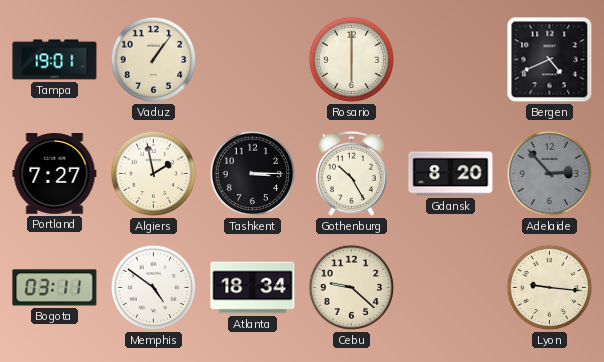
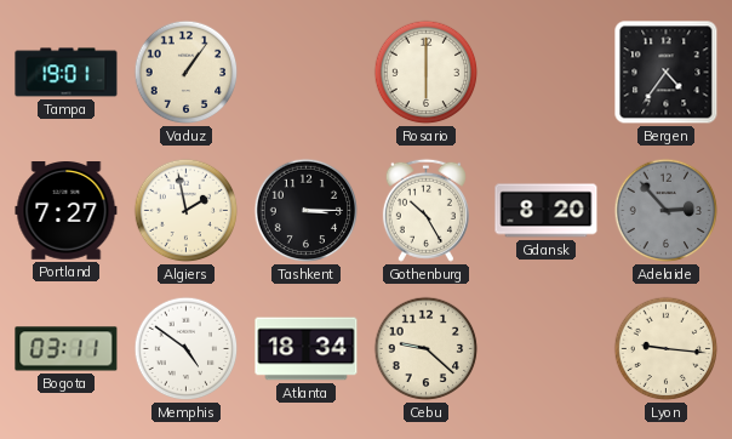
Bergen: 4:41 -> 4:36 (667, 73)
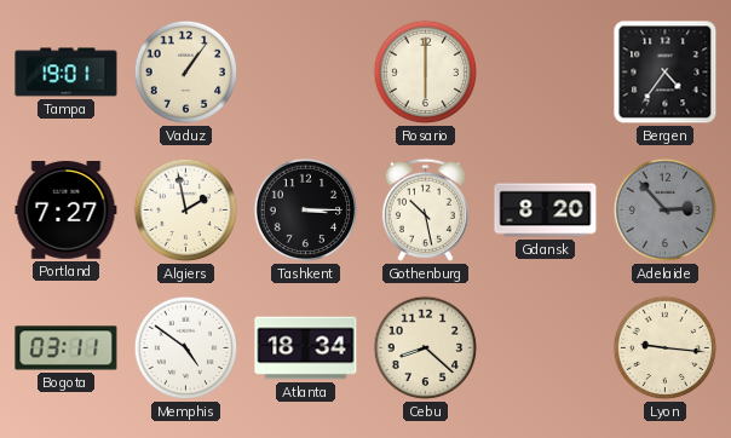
Gothenburg: 10:25 -> 10:28 (425, 209)
Cebu: 9:22 -> 8:22 (426, 348)
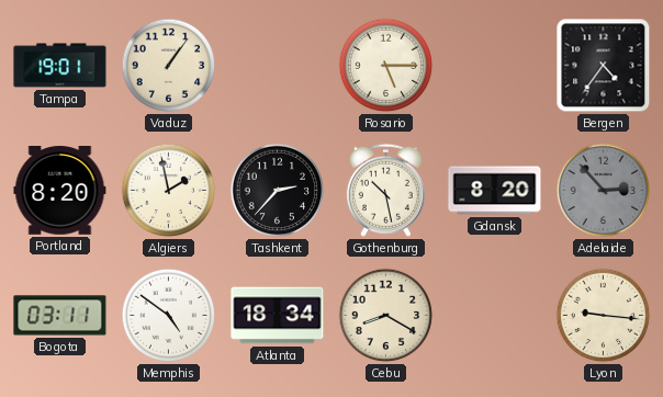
Rosario: 6:00 -> 5:15 (386, 66)
Portland: 7:27 -> 8:20 (60, 191)
Tashkent: 3:15 -> 2:37 (278, 191)
Cebu: 8:22 -> 8:20 (386, 316)
